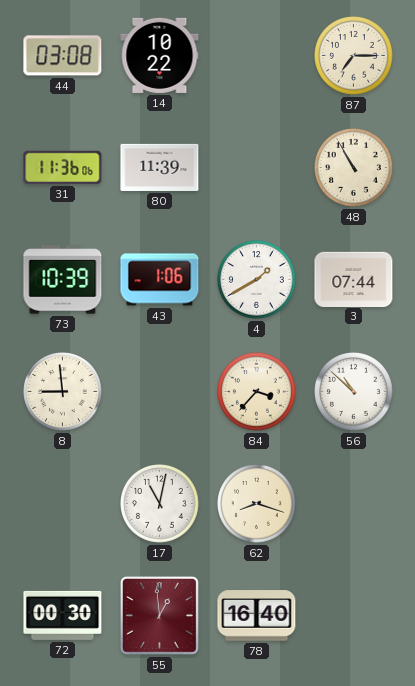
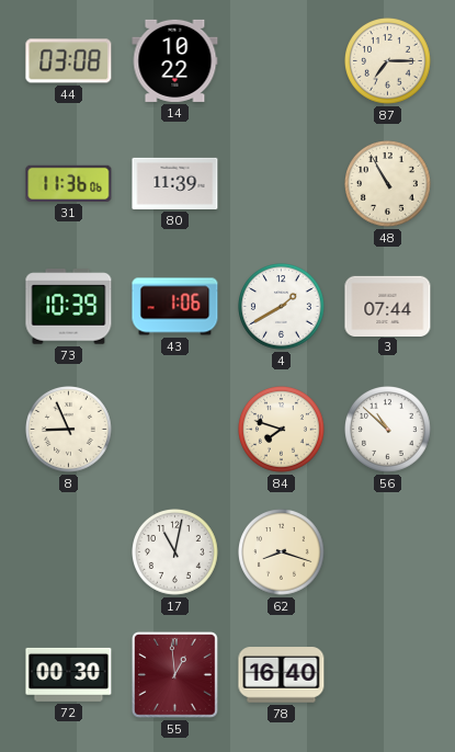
8: 8:59 -> 8:56 (69, 430)
84: 3:37 -> 7:48 (282, 430)
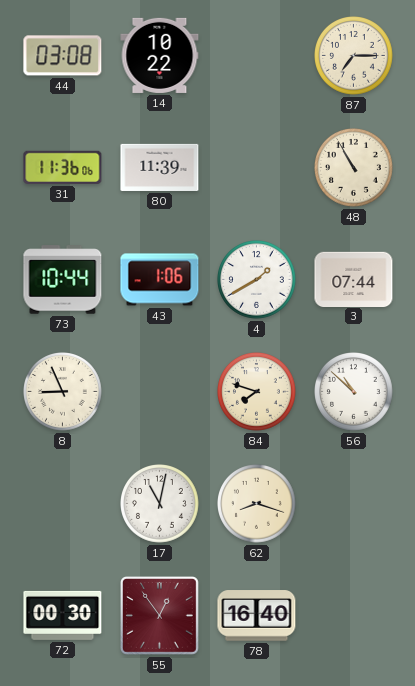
73: 10:39 -> 10:44 (63, 280)
55: 12:59 -> 12:54 (160, 616)
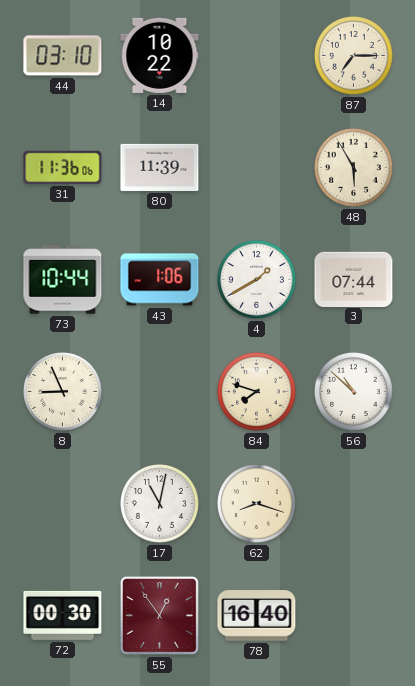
44: 03:08 -> 03:10 (63, 56)
48: 10:55 -> 5:55 (354, 168)
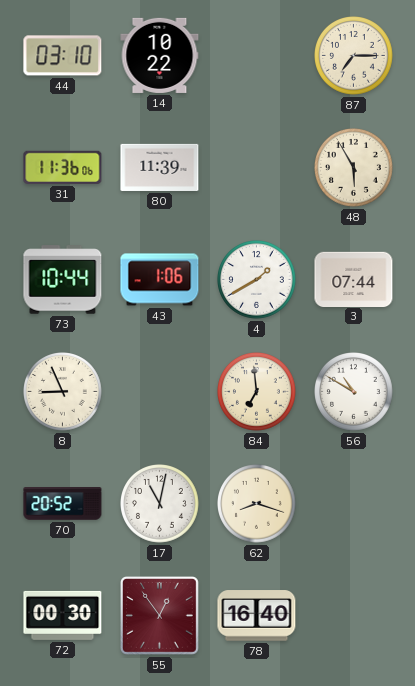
84: 7:48 -> 6:59 (257, 392)
56: 10:52 -> 10:50 (354, 392)
70: none -> 20:52 (63, 504)
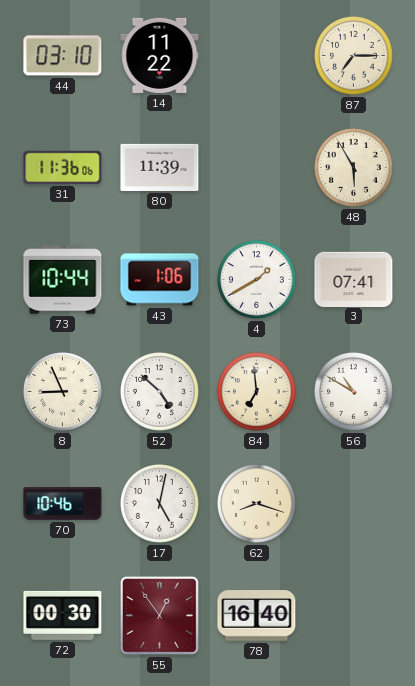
14: 10:22 -> 11:22 (160, 55)
3: 07:44 -> 07:41 (354, 279)
52: none -> 4:52 (160, 392)
70: 20:52 -> 10:46 (63, 504)
17: 11:02 -> 5:02 (160, 504)
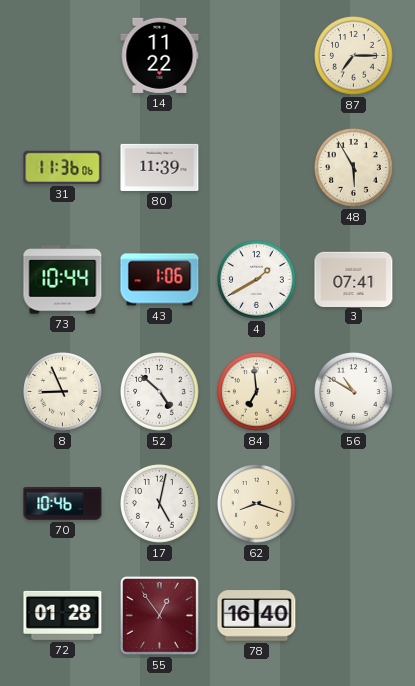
44: 03:10 -> none (63, 56)
72: 00:30 -> 01:28 (63, 615)
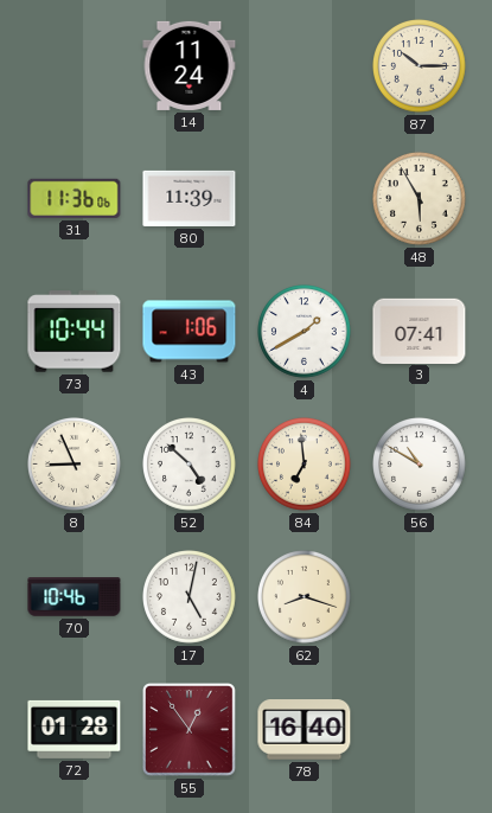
14: 11:22 -> 11:24 (190, 65)
87: 7:15 -> 10:15 (420, 66)
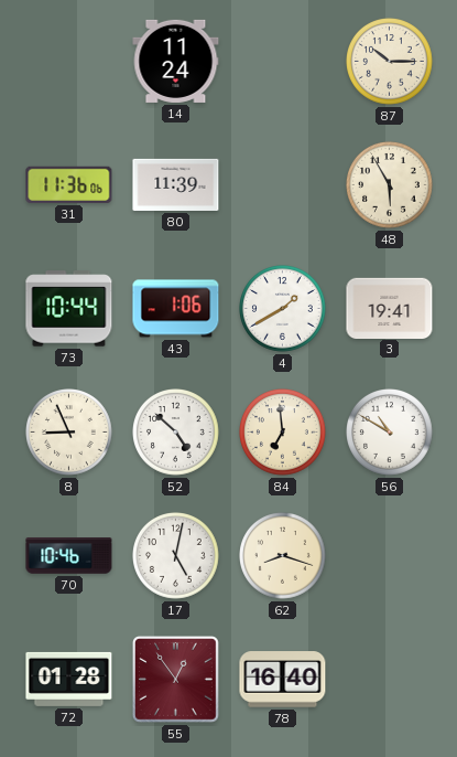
3: 07:41 -> 19:41 (390, 308)
